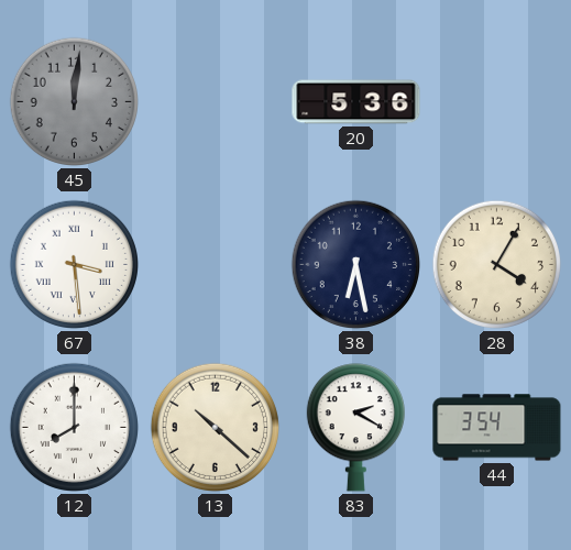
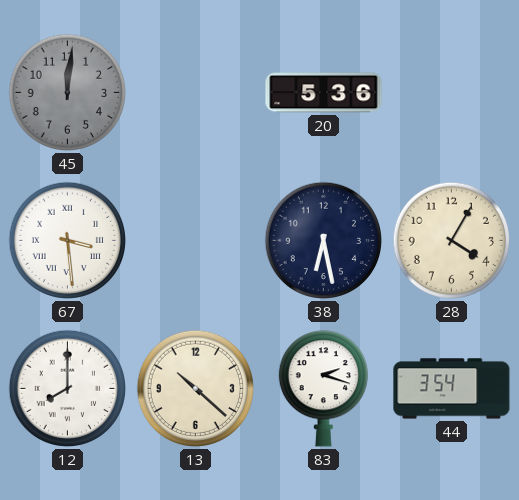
83: 2:20 -> 2:18 (323, 389)
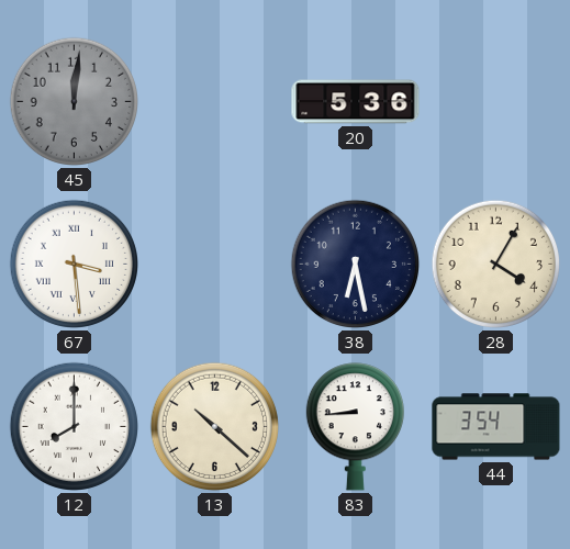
83: 2:18 -> 8:44 (355, 427)
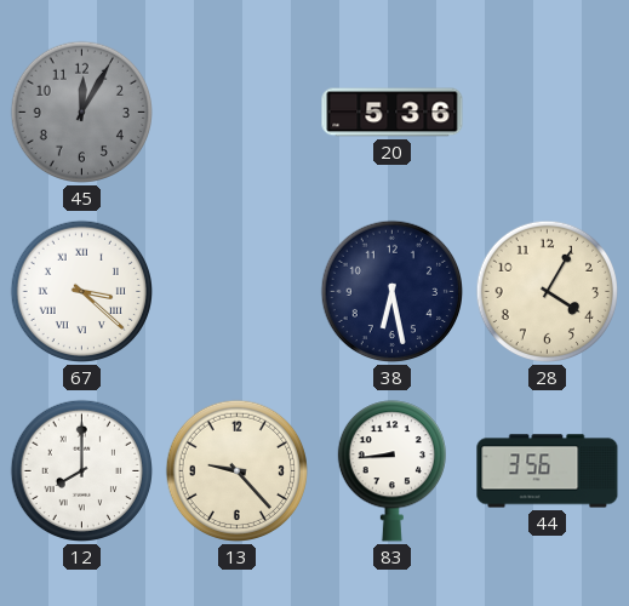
45: 12:01 -> 12:05 (82, 113)
67: 3:29 -> 3:22 (82, 292)
13: 10:22 -> 9:23 (238, 471)
44: 3:54 -> 3:56 (548, 471)
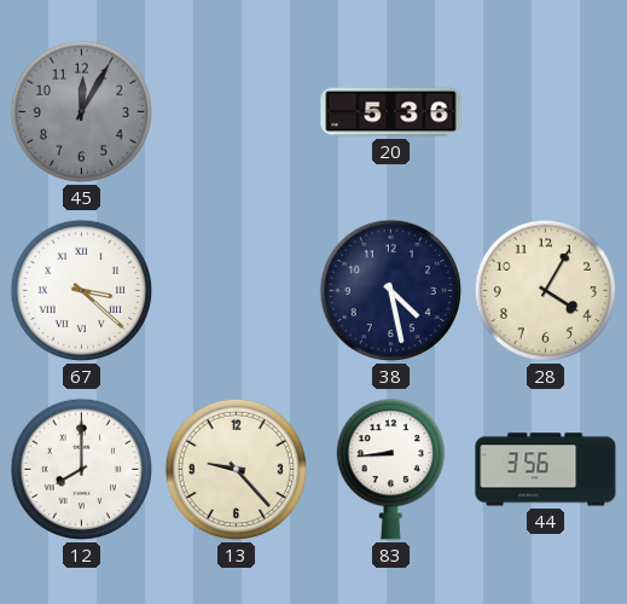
38: 6:28 -> 4:28 (391, 291)
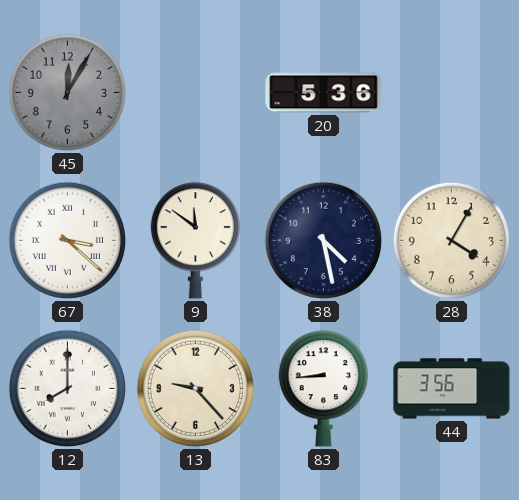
9: none -> 11:51 (195, 241)
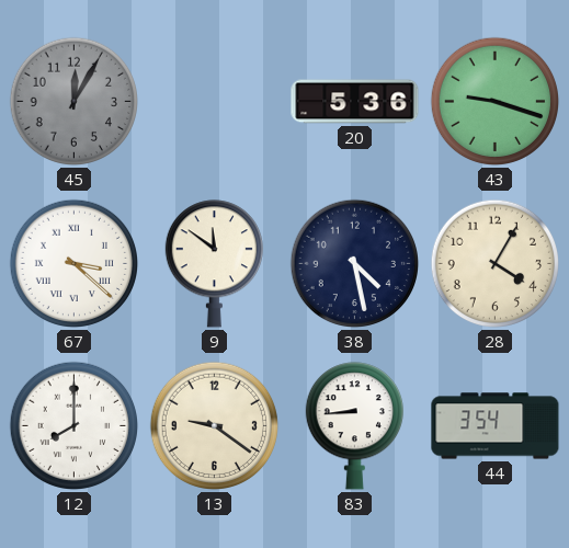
43: none -> 9:18 (496, 102)
13: 9:23 -> 9:21 (215, 426)
44: 3:56 -> 3:54 (496, 426)
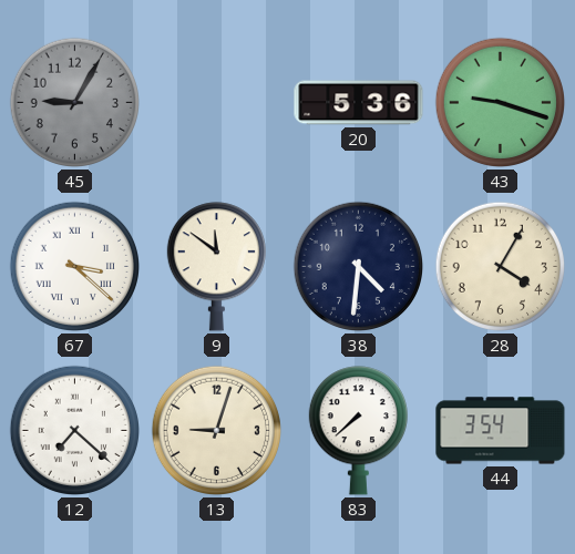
45: 12:05 -> 9:05 (75, 103)
38: 4:28 -> 4:31 (359, 267)
12: 8:00 -> 7:22 (75, 431)
13: 9:21 -> 9:03 (217, 431)
83: 8:44 -> 7:38 (358, 431)
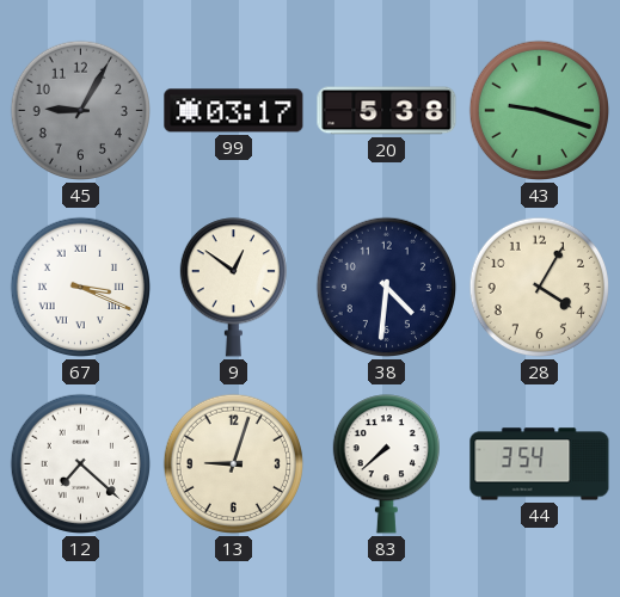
99: none -> 03:17 (234, 111)
20: 5:36 -> 5:38 (387, 111)
67: 3:22 -> 3:19 (81, 288)
9: 11:51 -> 12:51 (233, 288)
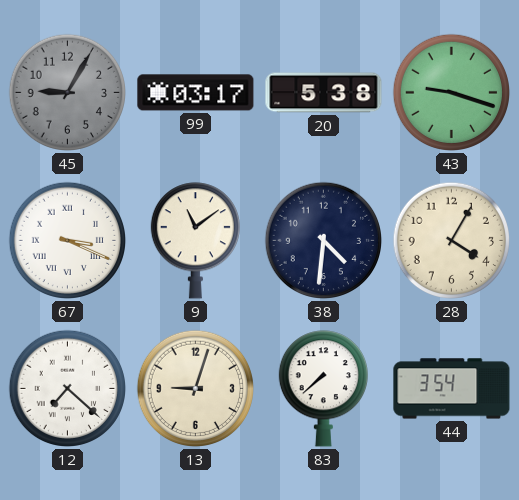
9: 12:51 -> 11:09 (195, 241)
